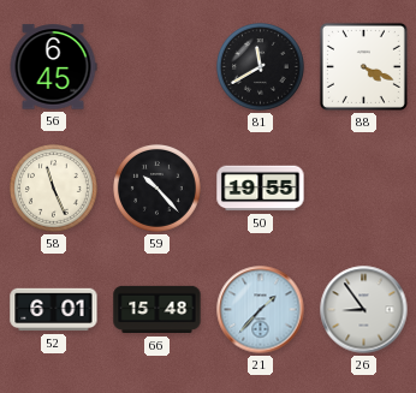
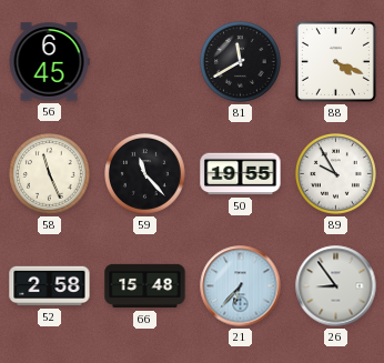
59: 10:23 -> 11:23 (145, 174)
89: none -> 9:55 (336, 174)
52: 6:01 -> 2:58 (50, 286)
21: 1:37 -> 6:37 (241, 286)
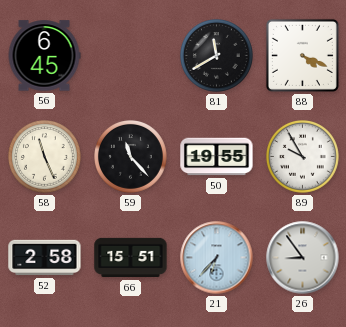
66: 15:48 -> 15:51 (131, 258)
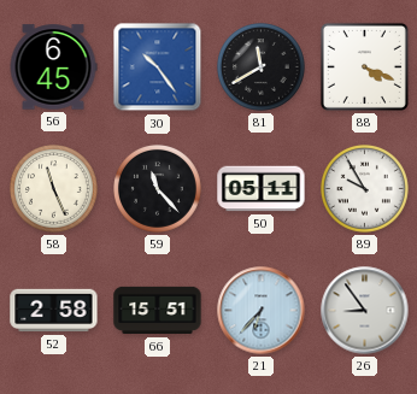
30: none -> 10:24 (158, 67)
50: 19:55 -> 05:11 (262, 189)
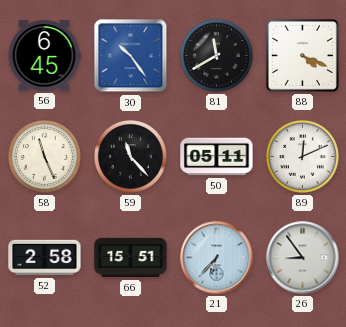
89: 9:55 -> 12:11 (303, 157)
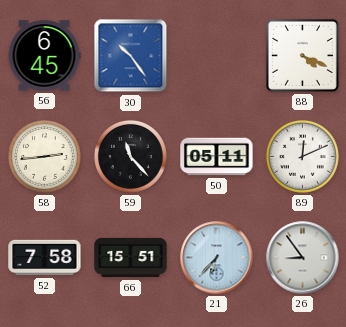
81: 11:40 -> none (217, 56)
58: 11:26 -> 2:44 (45, 157)
52: 2:58 -> 7:58 (45, 258)
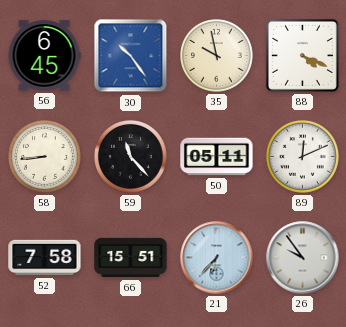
35: none -> 9:58 (217, 56)
58: 2:44 -> 8:44 (45, 157)
26: 8:54 -> 9:54 (303, 258)
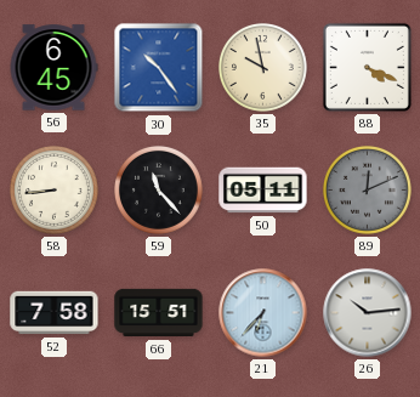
89 dial: white -> grey (368, 191)
26: 9:54 -> 10:14 (368, 313)
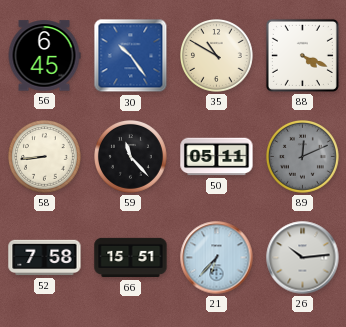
35: 9:58 -> 10:50 (217, 56)
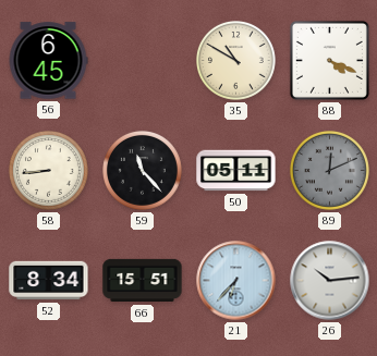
30: 10:24 -> none (131, 56)
52: 7:58 -> 8:34 (49, 281)
